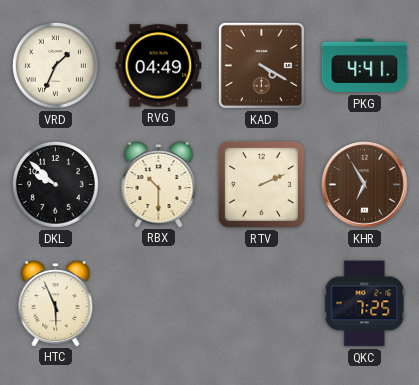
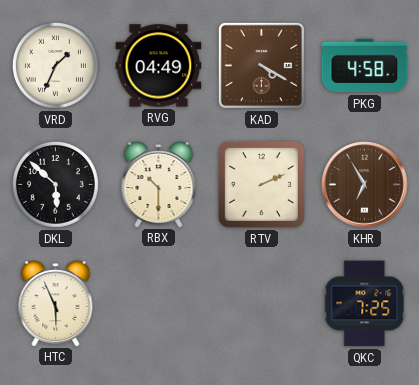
PKG: 4:41 -> 4:58 (365, 66)
DKL: 9:52 -> 5:52 (55, 184)
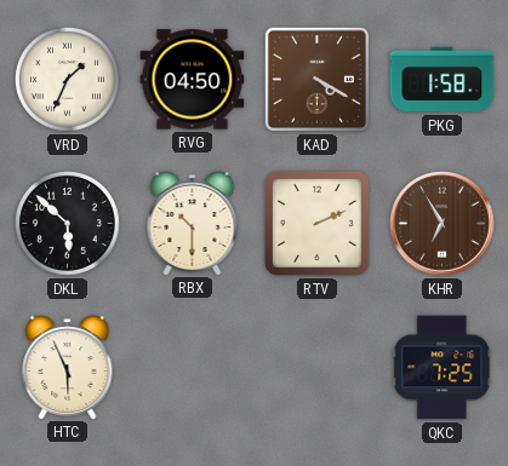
RVG: 04:49 -> 04:50 (193, 80)
PKG: 4:58 -> 1:58 (443, 80)
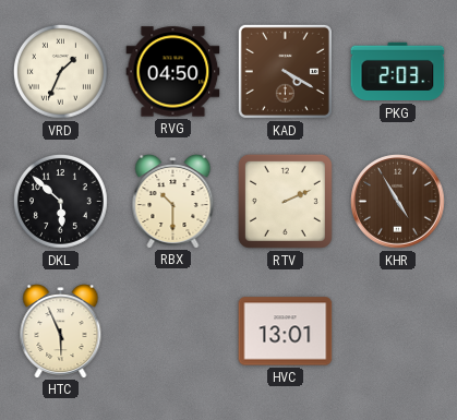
PKG: 1:58 -> 2:03 (398, 72)
KHR: 6:55 -> 4:55 (398, 202)
HVC: none -> 13:01 (286, 332)
QKC: 7:25 -> none (443, 368)
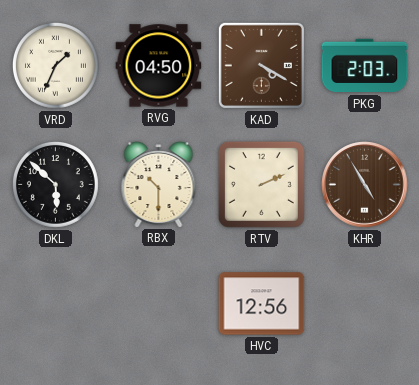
HTC: 5:56 -> none (61, 332)
HVC: 13:01 -> 12:56 (262, 304)
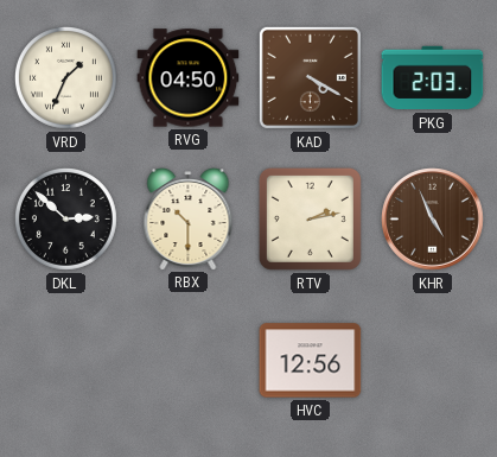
DKL: 5:52 -> 2:52 (65, 218)
RTV: 2:11 -> 2:13 (310, 218)
KHR: 4:55 -> 4:56 (433, 220)
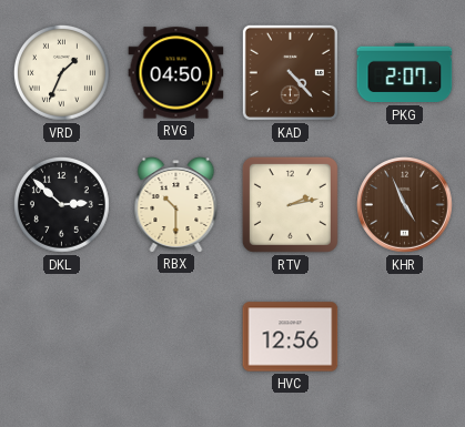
KAD: 4:20 -> 4:23 (290, 72)
PKG: 2:03 -> 2:07 (405, 73)
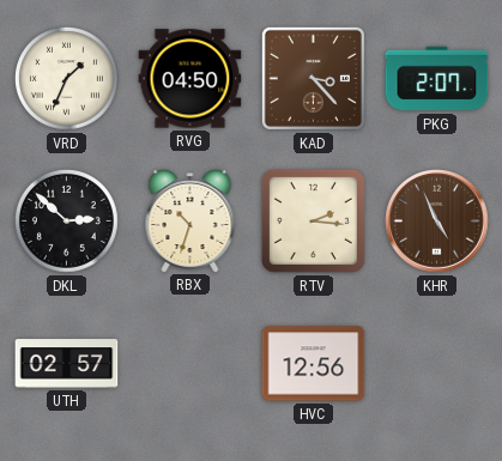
KAD: 4:23 -> 3:23 (313, 78)
RBX: 10:30 -> 10:33 (190, 222)
RTV: 2:13 -> 2:16 (313, 220)
UTH: none -> 02:57 (67, 364)
